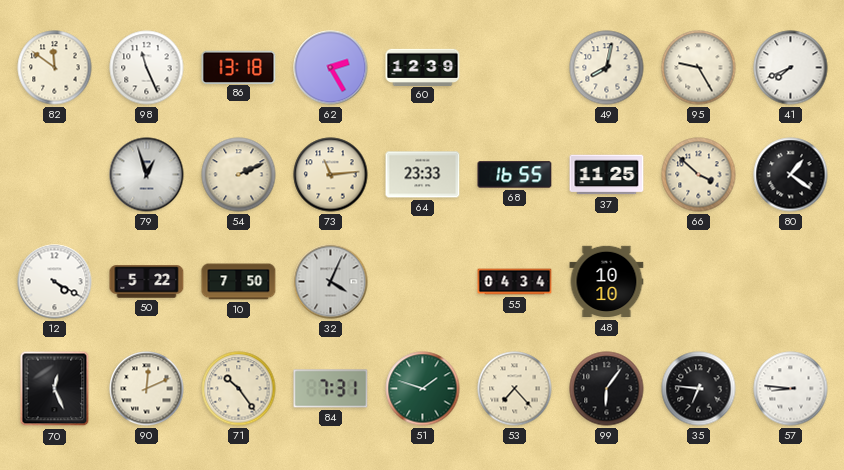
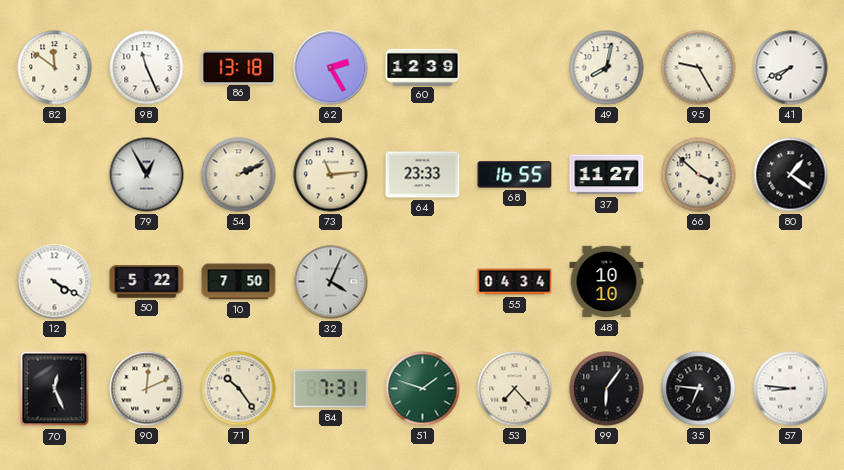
79: 12:57 -> 12:55 (147, 175)
37: 11:25 -> 11:27 (607, 175)
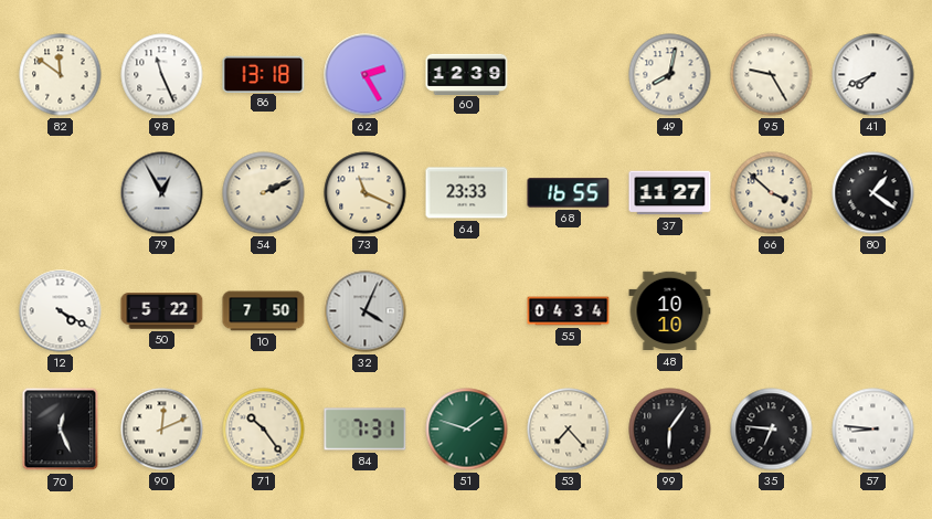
73: 11:14 -> 11:19 (366, 193)
